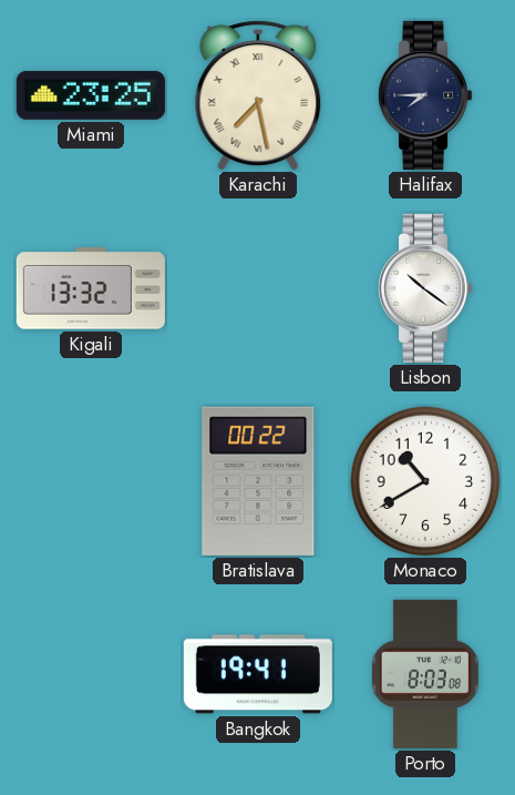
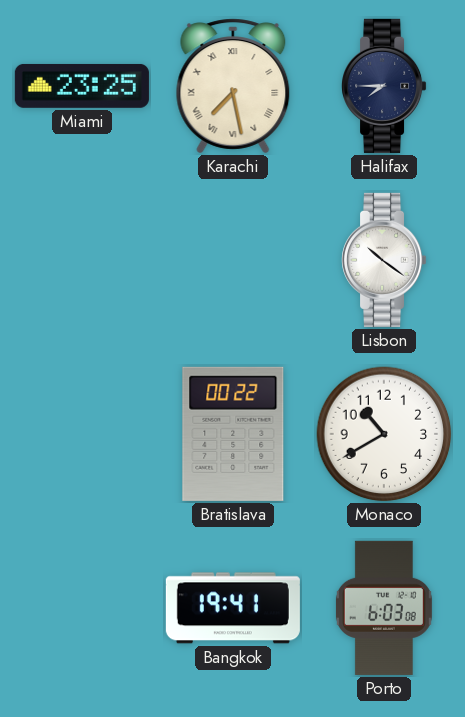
Kigali: 13:32 -> none (91, 288)
Porto: 8:03 -> 6:03 (384, 608)
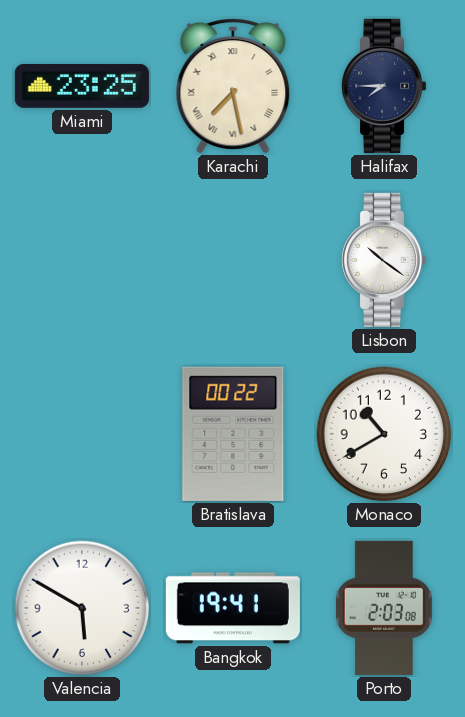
Valencia: none -> 5:50 (82, 608)
Porto: 6:03 -> 2:03 (384, 608)
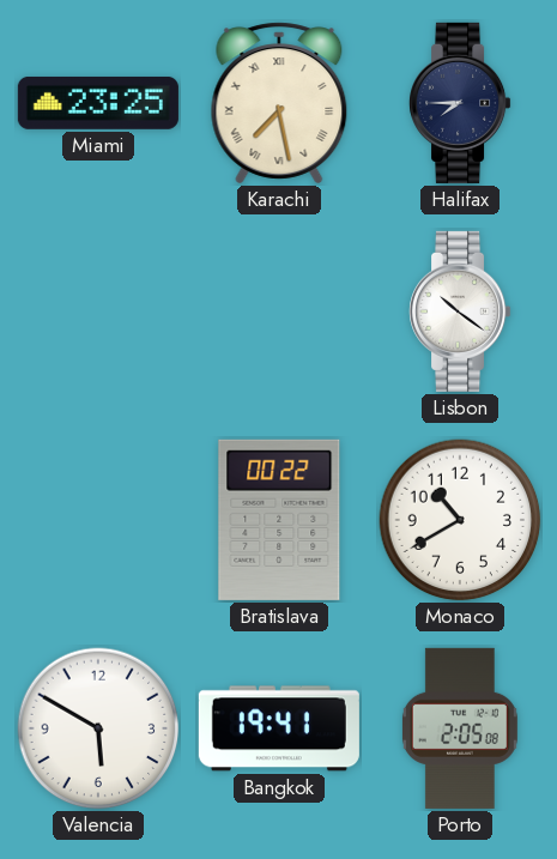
Porto: 2:03 -> 2:05 (460, 728)
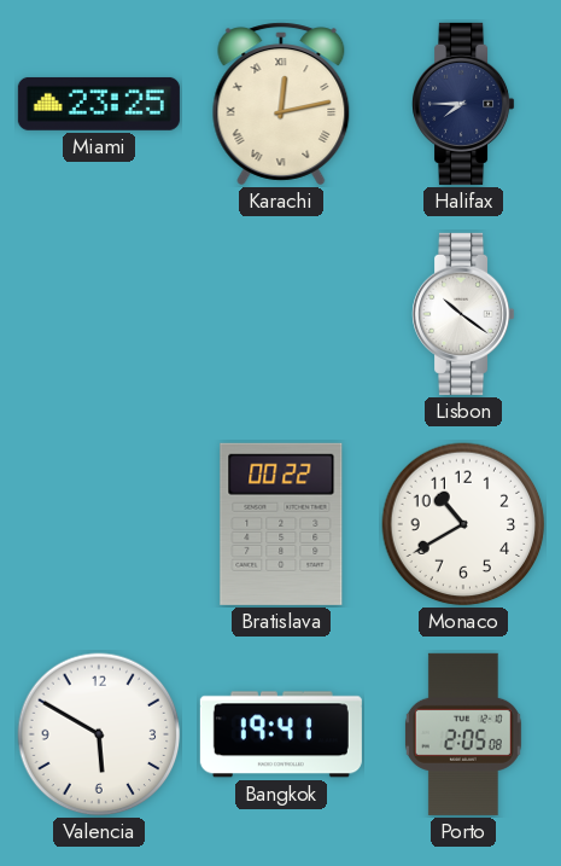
Karachi: 7:28 -> 12:13 (281, 104)
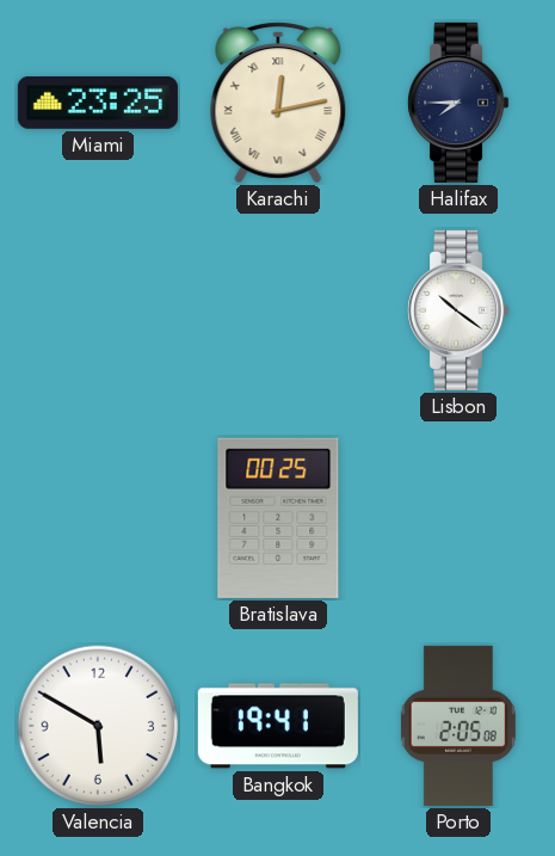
Bratislava: 00:22 -> 00:25 (278, 518)
Monaco: 10:40 -> none (463, 524)
